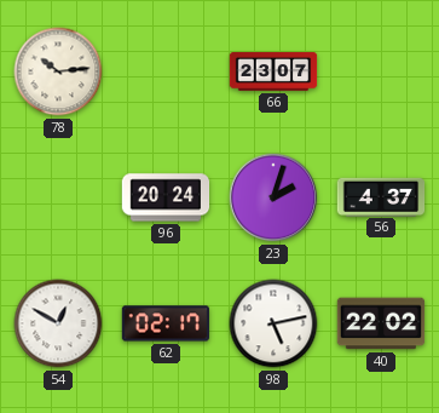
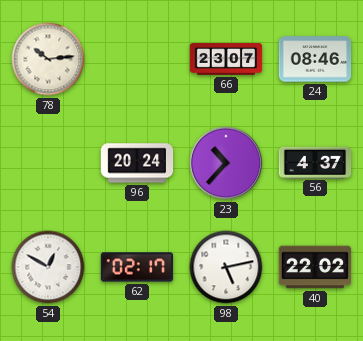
24: none -> 08:46 (315, 59)
23: 2:03 -> 10:37 (226, 163)
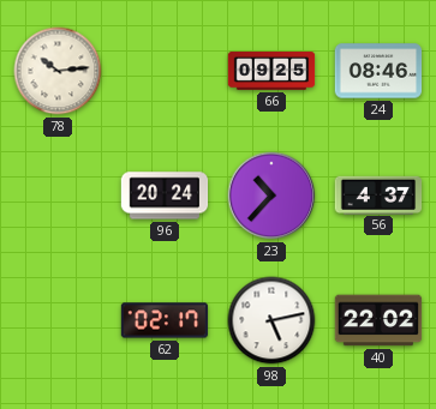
66: 23:07 -> 09:25 (271, 71)
54: 12:50 -> none (48, 267)
